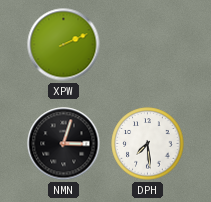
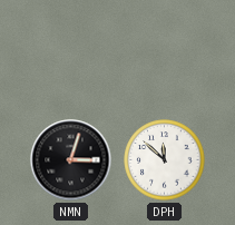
XPW: 2:11 -> none (64, 45)
DPH: 7:29 -> 11:52 (165, 160)
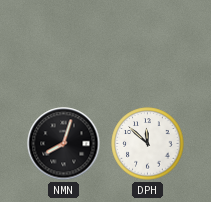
NMN: 3:03 -> 8:03 (64, 144)
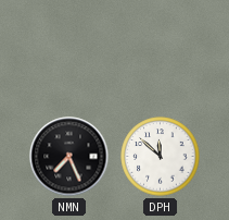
NMN: 8:03 -> 7:26 (69, 157)
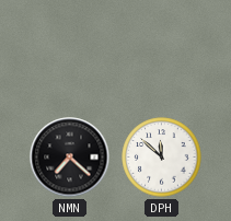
NMN: 7:26 -> 7:22 (70, 158)
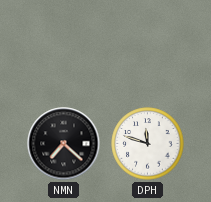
DPH: 11:52 -> 11:48 (148, 144)
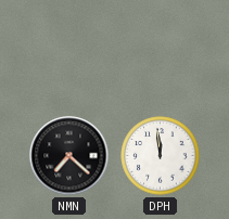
DPH: 11:48 -> 11:59 (161, 156)
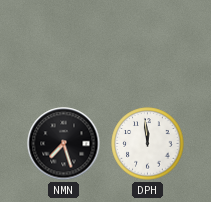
NMN: 7:22 -> 7:27 (64, 144)
